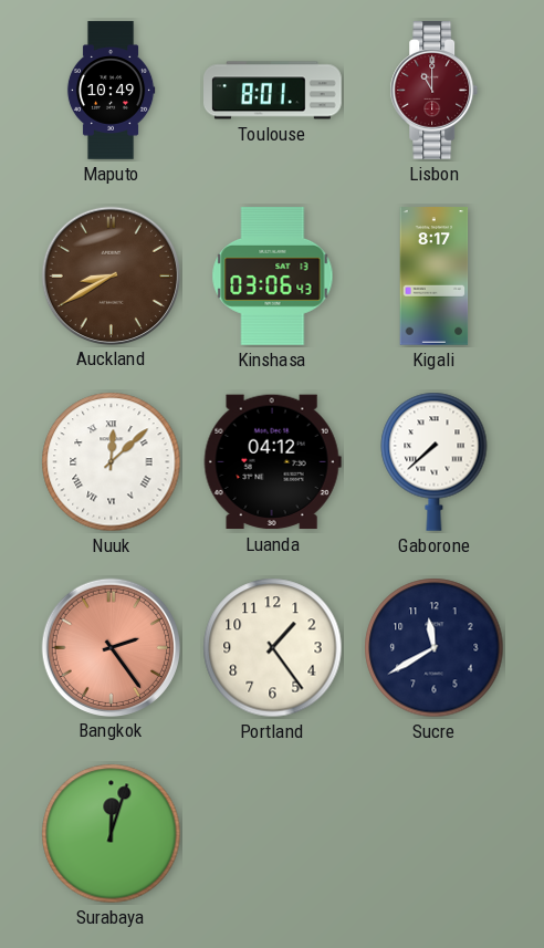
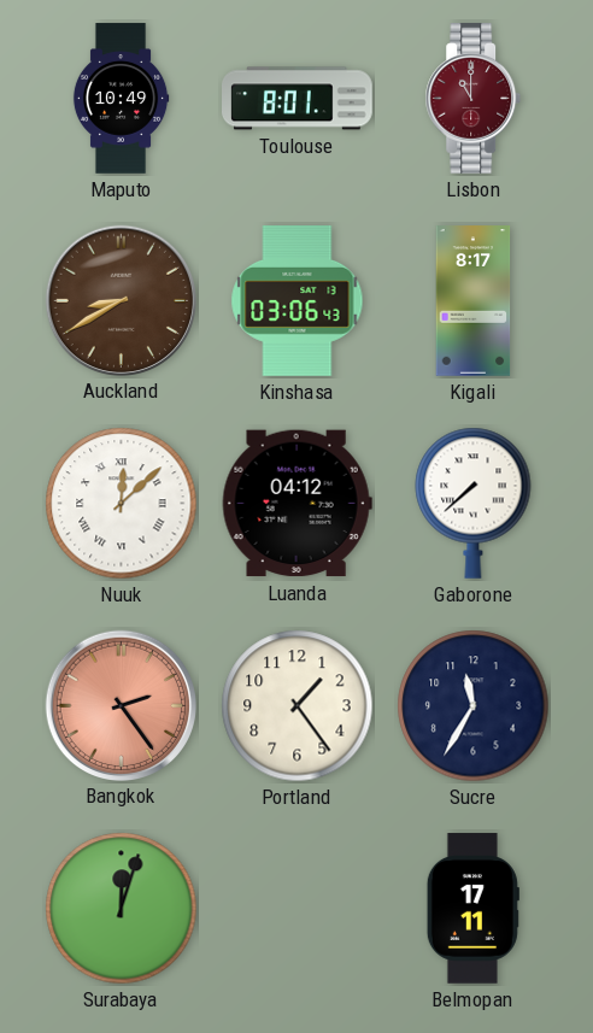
Sucre: 11:40 -> 11:35 (474, 706)
Belmopan: none -> 17:11 (472, 909)
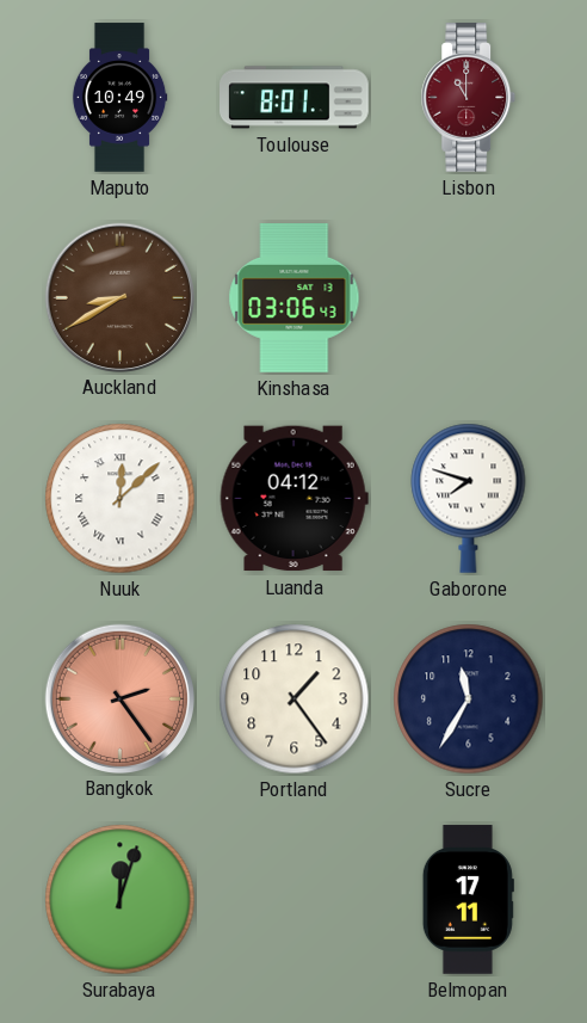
Kigali: 8:17 -> none (474, 301)
Gaborone: 7:38 -> 7:48 (469, 498)
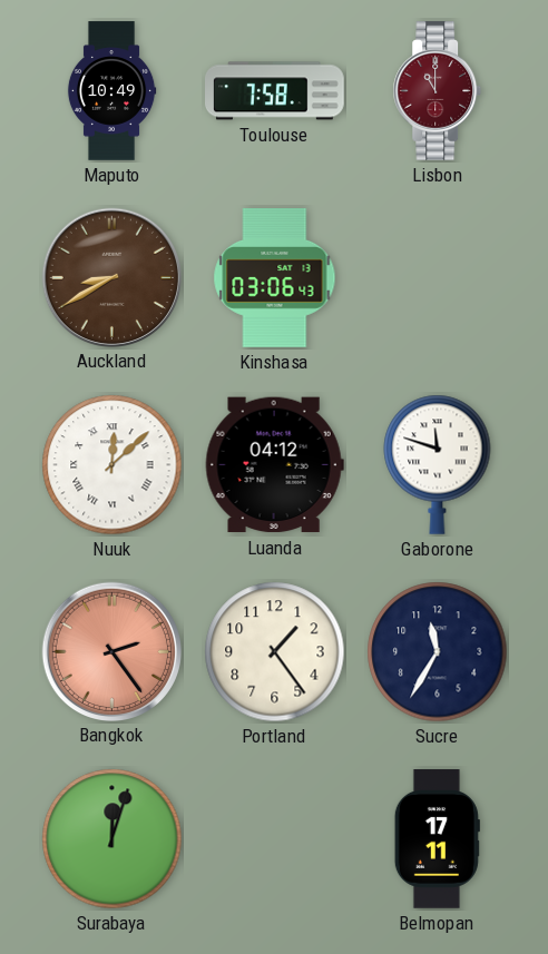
Toulouse: 8:01 -> 7:58 (275, 91)
Gaborone: 7:48 -> 11:48 (438, 464)
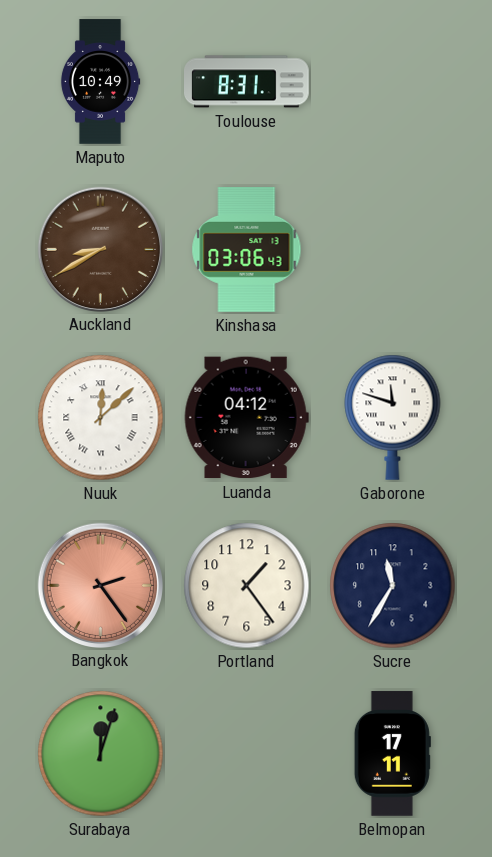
Toulouse: 7:58 -> 8:31 (247, 82)
Lisbon: 11:00 -> none (438, 91)
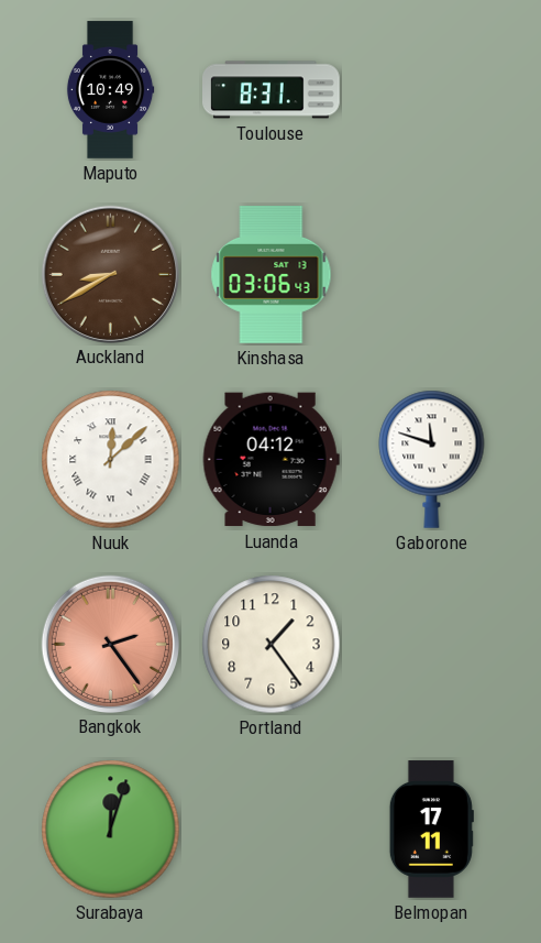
Sucre: 11:35 -> none (393, 586)
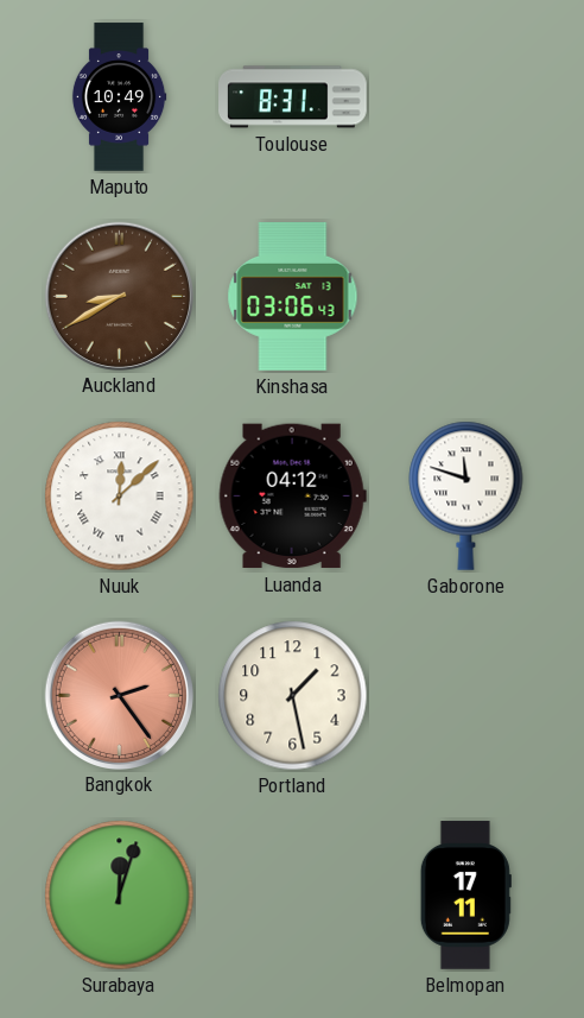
Portland: 1:24 -> 1:28 (293, 696)
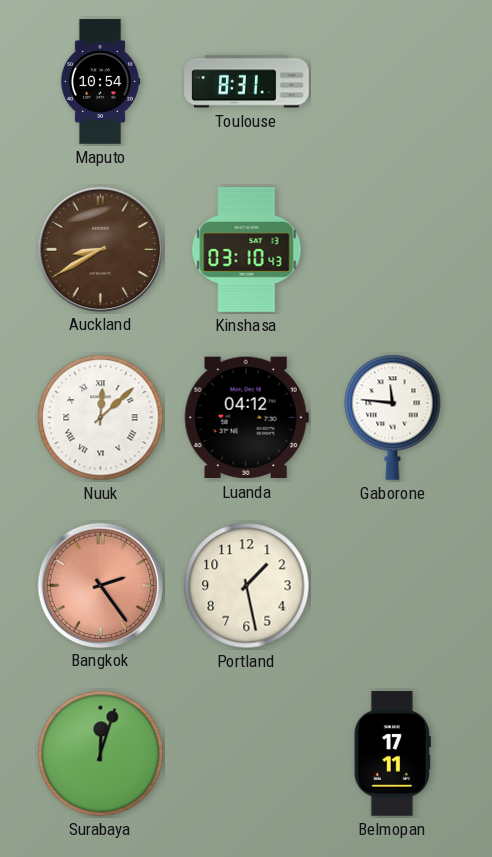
Maputo: 10:49 -> 10:54 (100, 82)
Kinshasa: 03:06 -> 03:10 (247, 250)
Gaborone: 11:48 -> 11:46 (393, 417)
